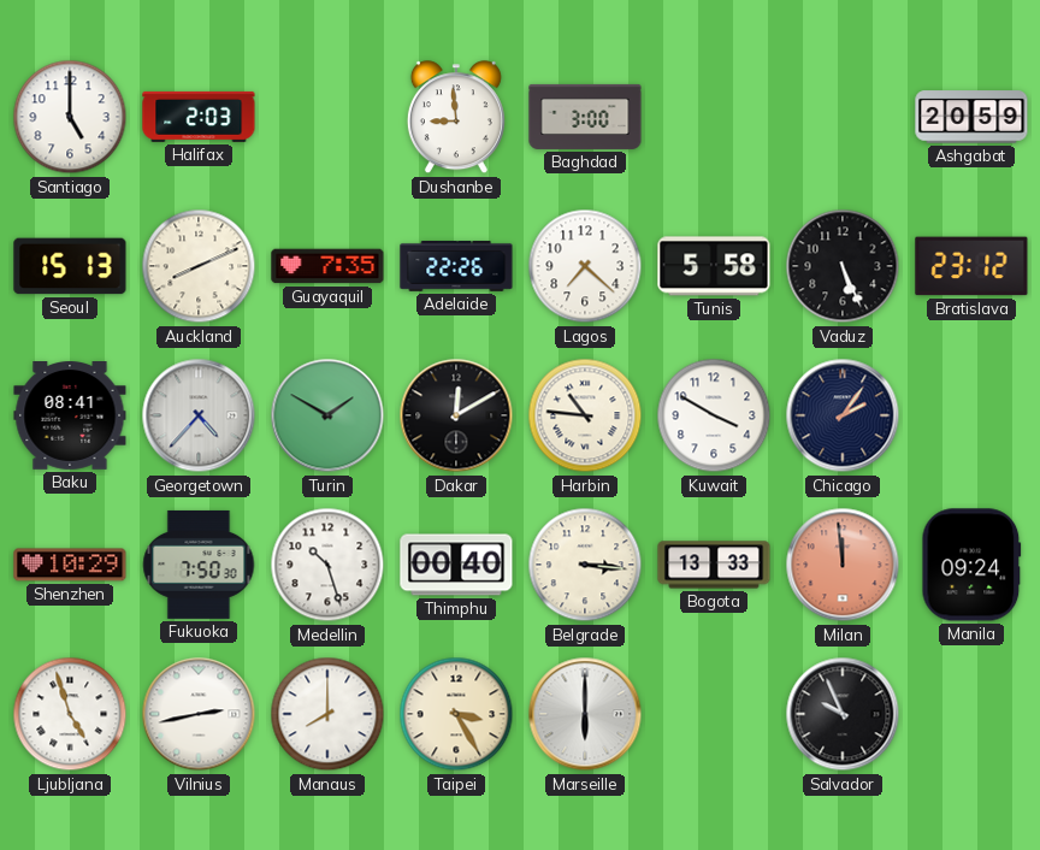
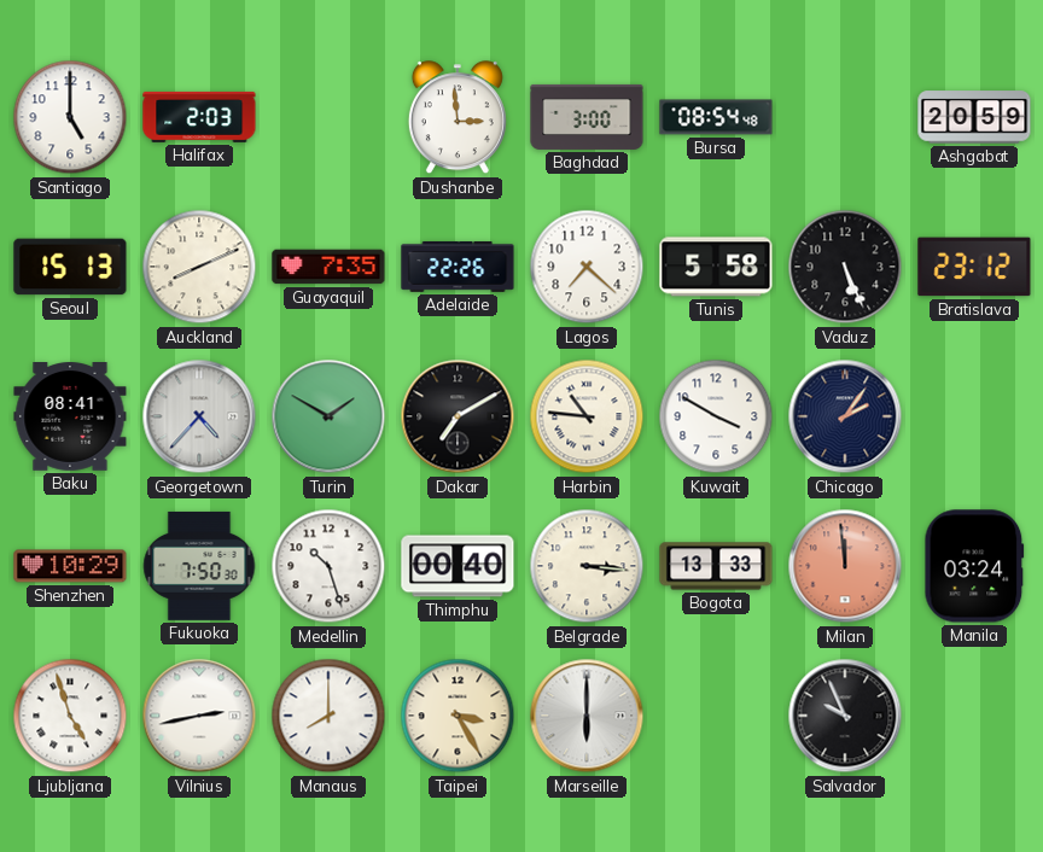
Dushanbe: 8:59 -> 2:59 (458, 118)
Bursa: none -> 08:54 (716, 117)
Dakar: 12:10 -> 7:10 (458, 416)
Manila: 09:24 -> 03:24 (974, 566)
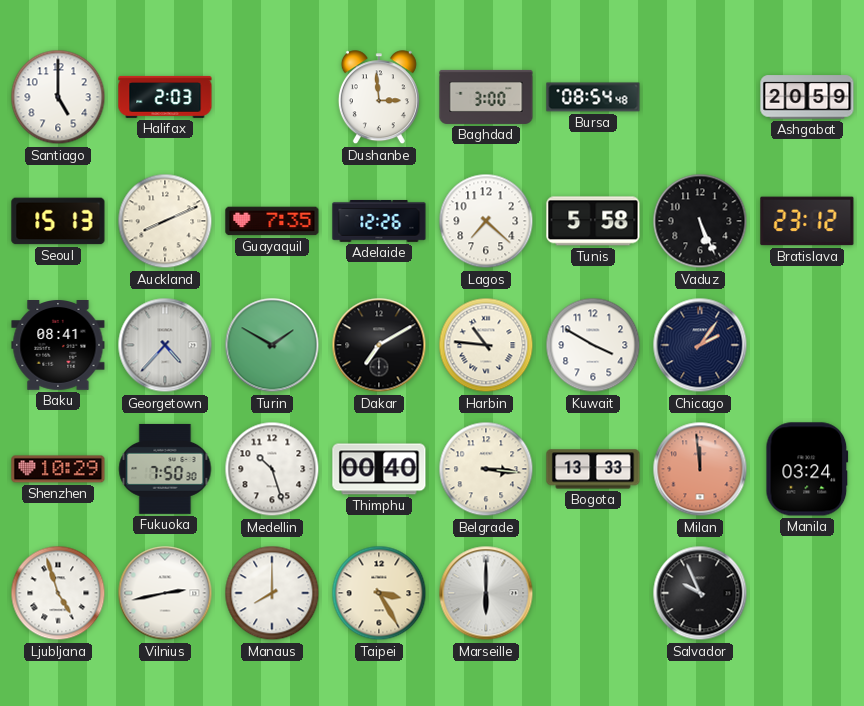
Adelaide: 22:26 -> 12:26 (379, 221)
